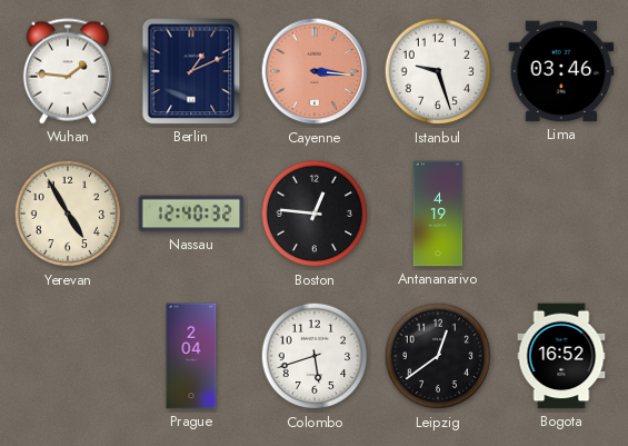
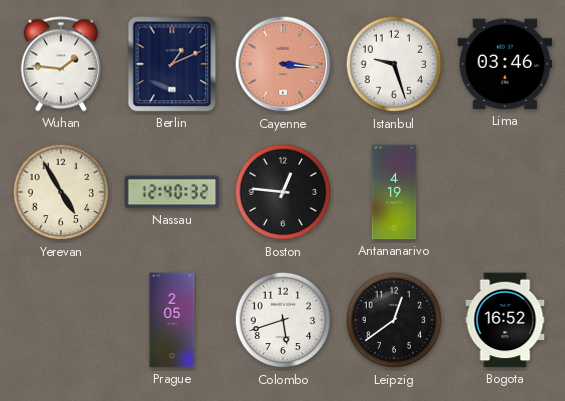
Prague: 2:04 -> 2:05 (172, 320)
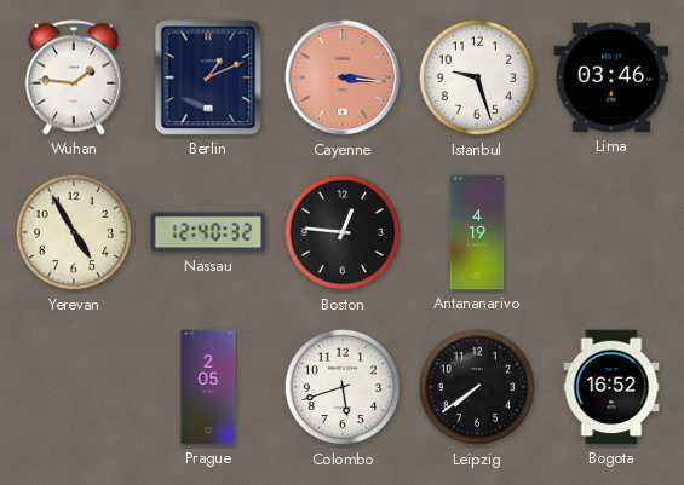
Leipzig: 12:39 -> 7:39 (477, 387)
